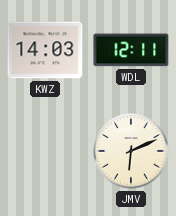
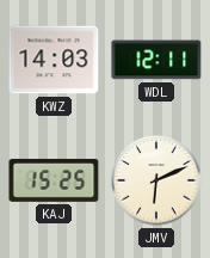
KAJ: none -> 15:25 (54, 180)
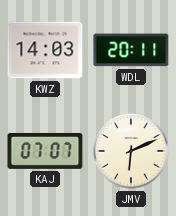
WDL: 12:11 -> 20:11 (131, 50)
KAJ: 15:25 -> 07:07 (45, 151)
